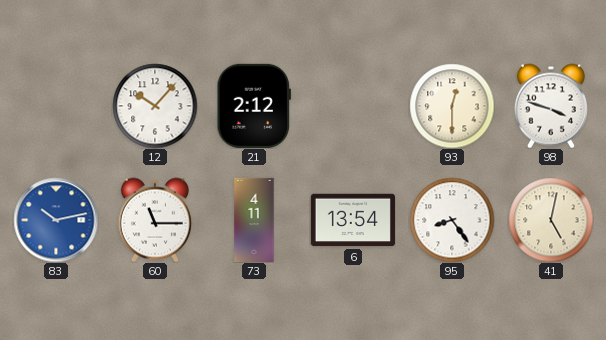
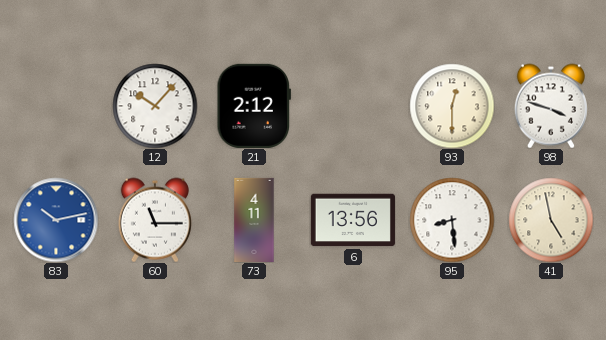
6: 13:54 -> 13:56 (353, 220)
95: 8:24 -> 8:29 (452, 220)
41: 5:02 -> 4:58 (551, 220)
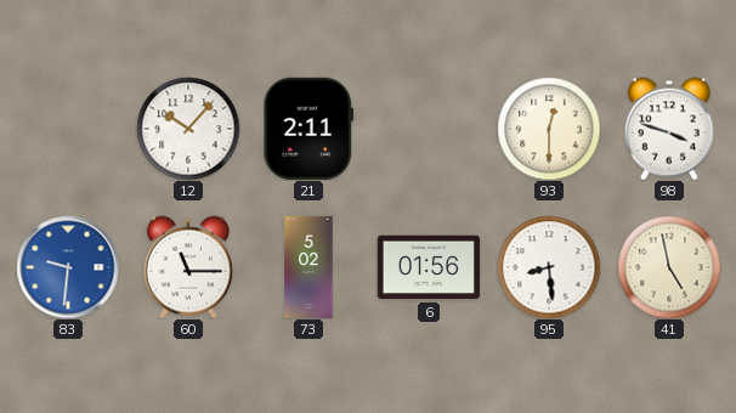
21: 2:12 -> 2:11 (307, 129)
83: 10:13 -> 9:31 (68, 267)
73: 4:11 -> 5:02 (308, 266)
6: 13:56 -> 01:56 (429, 267)
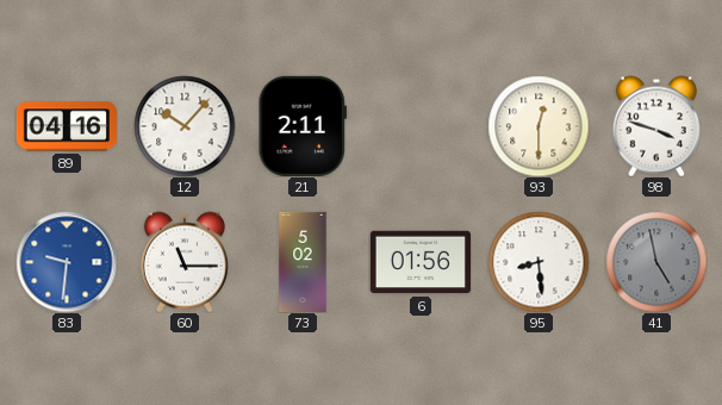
89: none -> 04:16 (67, 126)
41 dial: cream -> grey (656, 262)
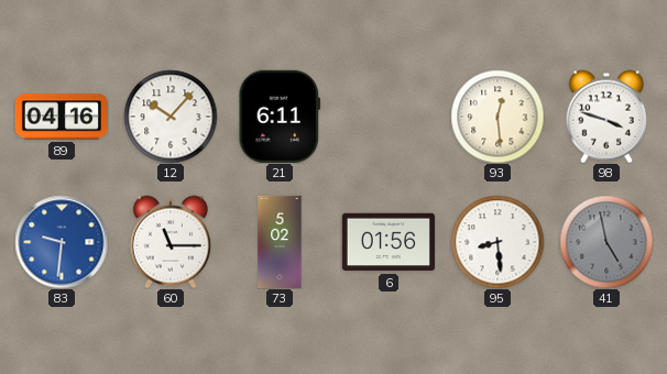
21: 2:11 -> 6:11 (278, 117)
93: 12:30 -> 12:29 (497, 117)
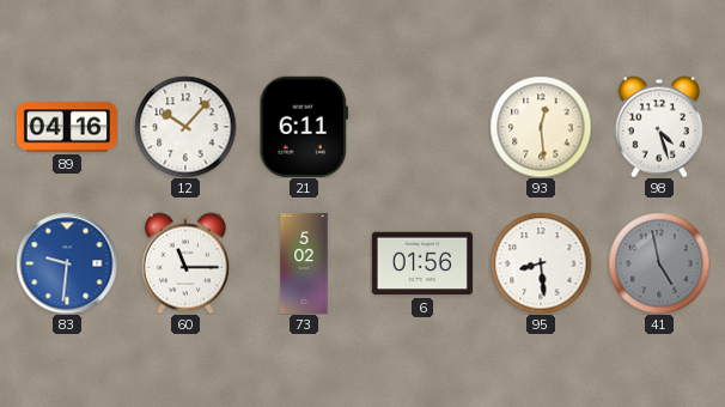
98: 3:48 -> 4:27 (659, 127)
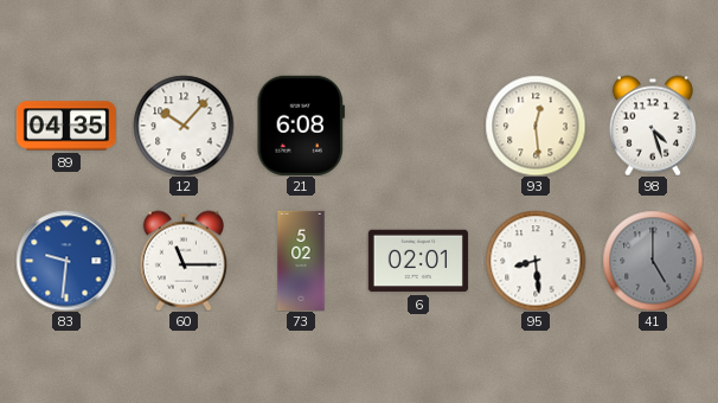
89: 04:16 -> 04:35 (66, 126)
21: 6:11 -> 6:08 (300, 126)
6: 01:56 -> 02:01 (418, 261)
41: 4:58 -> 5:00 (653, 261)
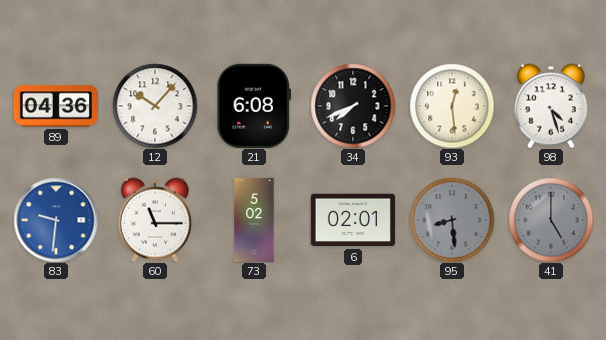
89: 04:35 -> 04:36 (56, 106)
34: none -> 7:41 (353, 106)
95 dial: white -> grey (452, 220)
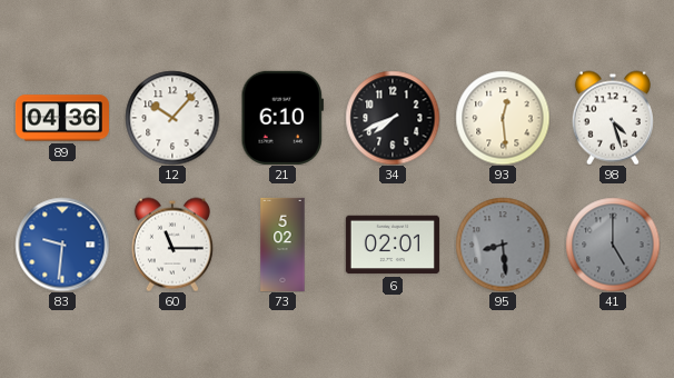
21: 6:08 -> 6:10 (281, 118)
